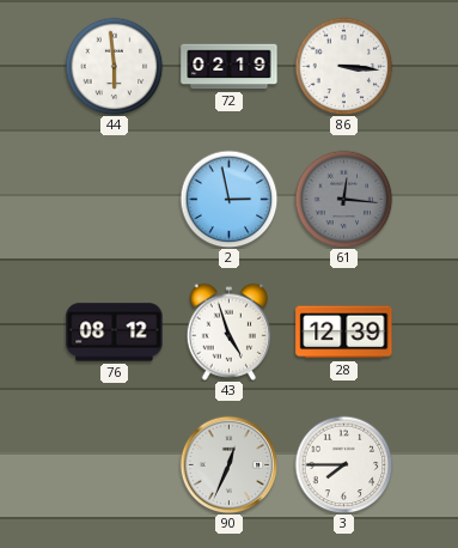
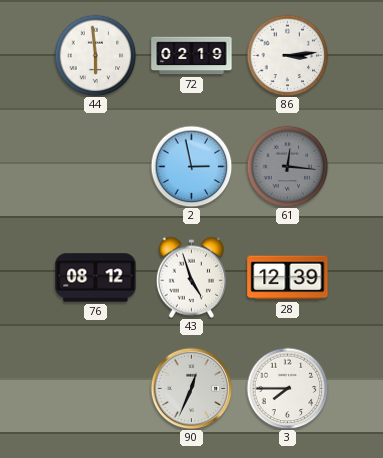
86: 3:16 -> 3:14 (287, 55)
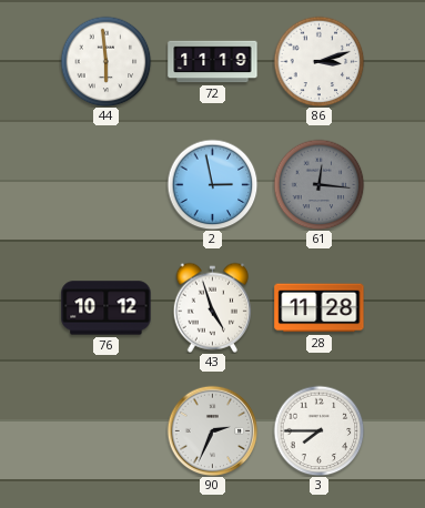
72: 02:19 -> 11:19 (213, 62)
86: 3:14 -> 3:12 (318, 61)
76: 08:12 -> 10:12 (107, 308)
28: 12:39 -> 11:28 (320, 308)
90: 12:34 -> 2:34 (212, 430)
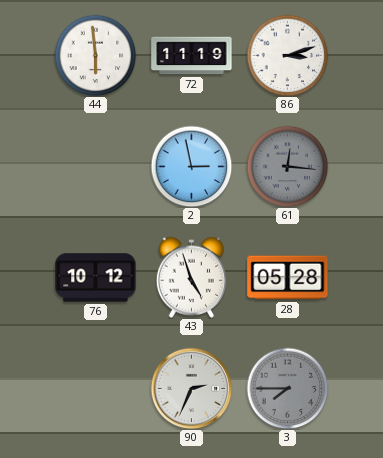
28: 11:28 -> 05:28 (288, 278)
3 dial: white -> grey (287, 388)
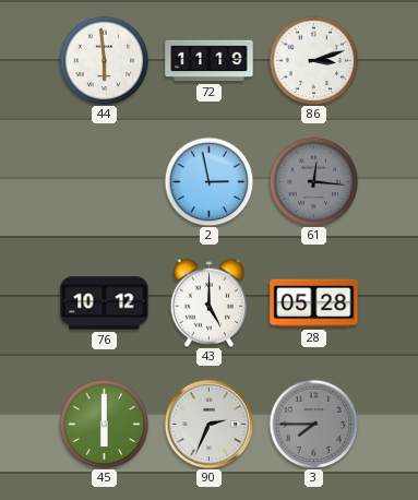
43: 4:57 -> 5:00 (210, 302)
45: none -> 6:00 (104, 424)
